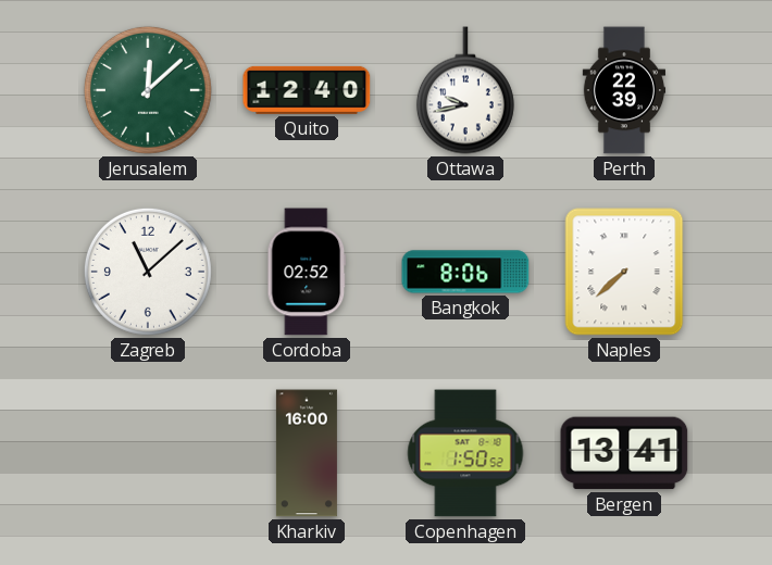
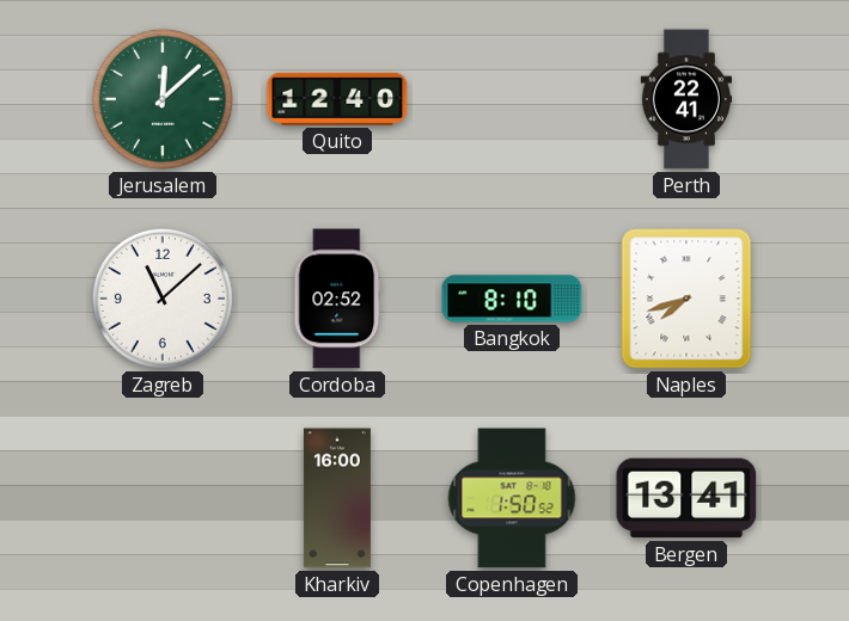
Ottawa: 9:43 -> none (465, 90)
Perth: 22:39 -> 22:41 (686, 99)
Bangkok: 8:06 -> 8:10 (512, 299)
Naples: 7:38 -> 7:42 (686, 299)
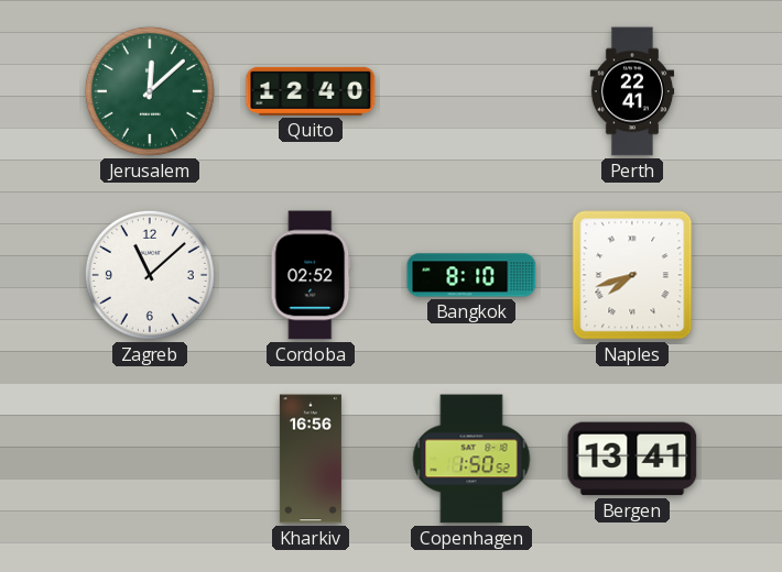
Kharkiv: 16:00 -> 16:56 (311, 459)
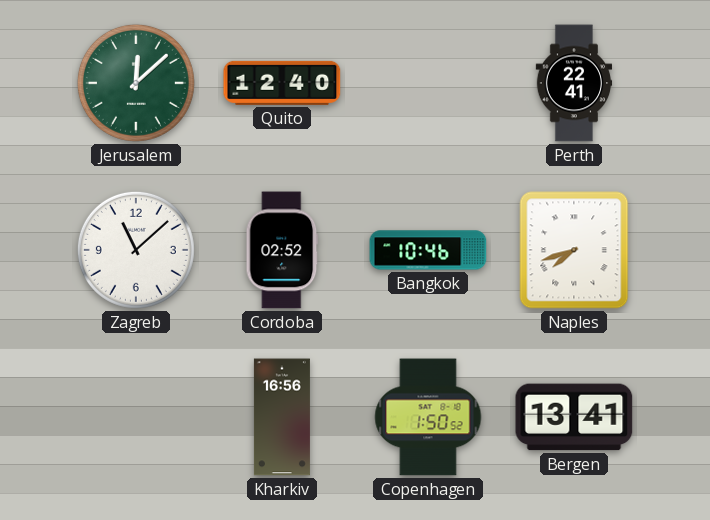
Bangkok: 8:10 -> 10:46 (428, 250)
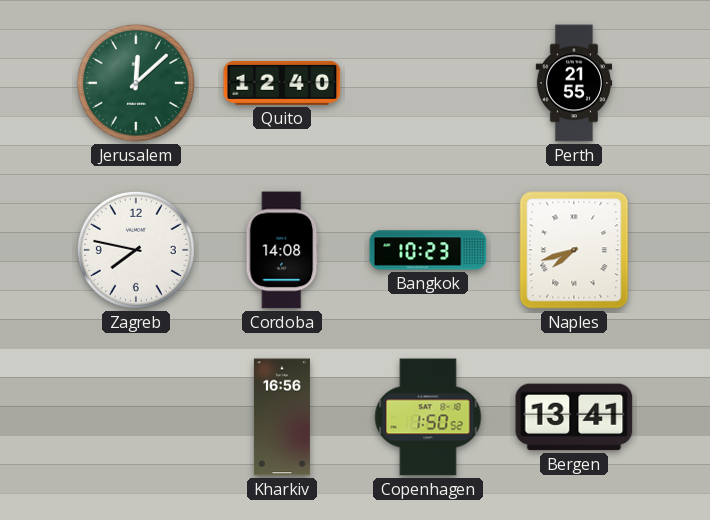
Perth: 22:41 -> 21:55 (574, 83)
Zagreb: 11:08 -> 7:47 (136, 250)
Cordoba: 02:52 -> 14:08 (282, 250)
Bangkok: 10:46 -> 10:23 (428, 250)
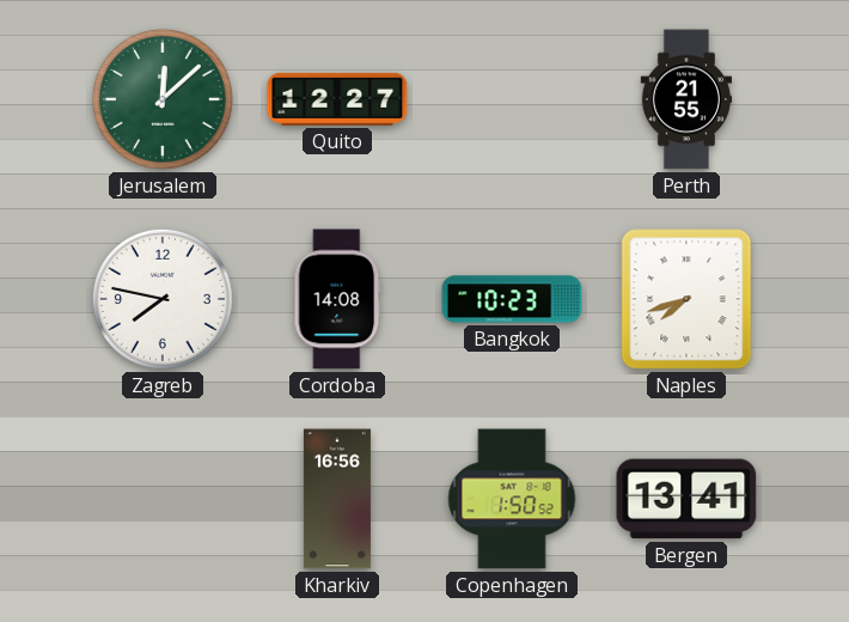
Quito: 12:40 -> 12:27 (337, 99)
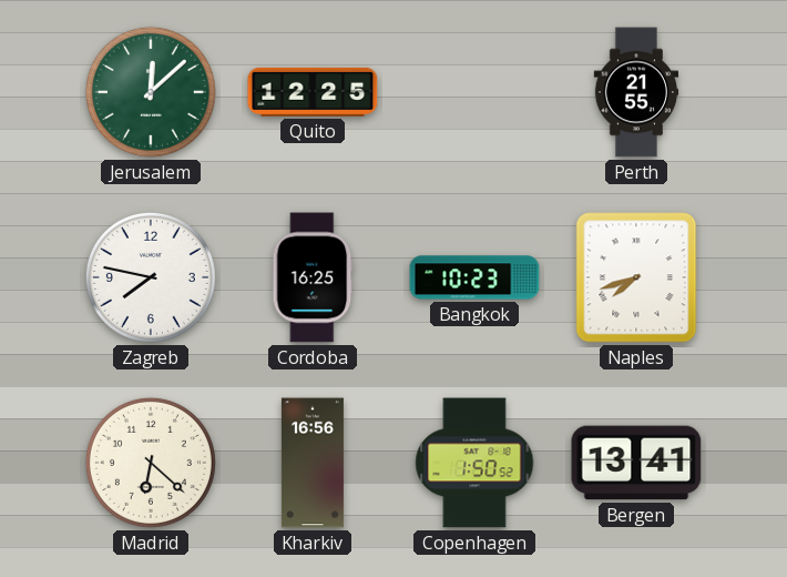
Quito: 12:27 -> 12:25 (313, 92)
Cordoba: 14:08 -> 16:25 (313, 277)
Madrid: none -> 6:22 (151, 463)
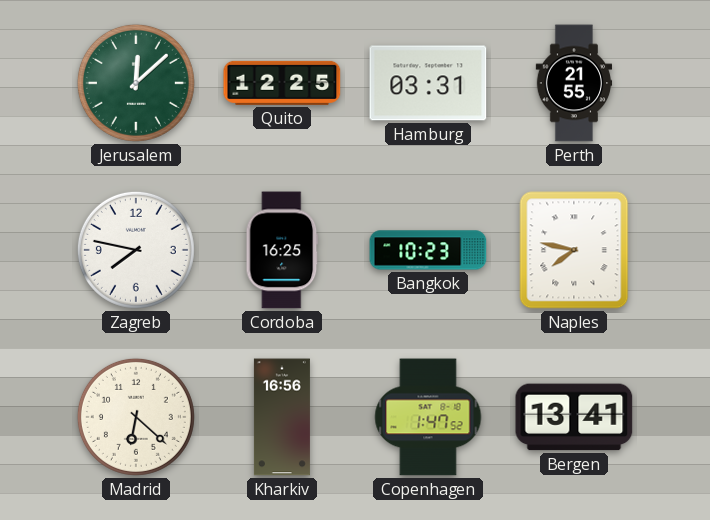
Hamburg: none -> 03:31 (428, 83)
Naples: 7:42 -> 7:47 (574, 250)
Copenhagen: 1:50 -> 1:47 (428, 417)
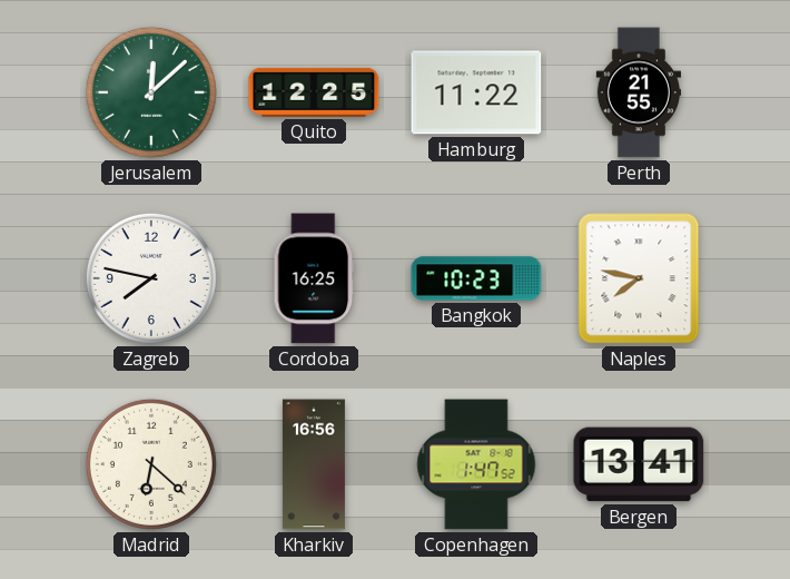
Hamburg: 03:31 -> 11:22 (476, 92)
